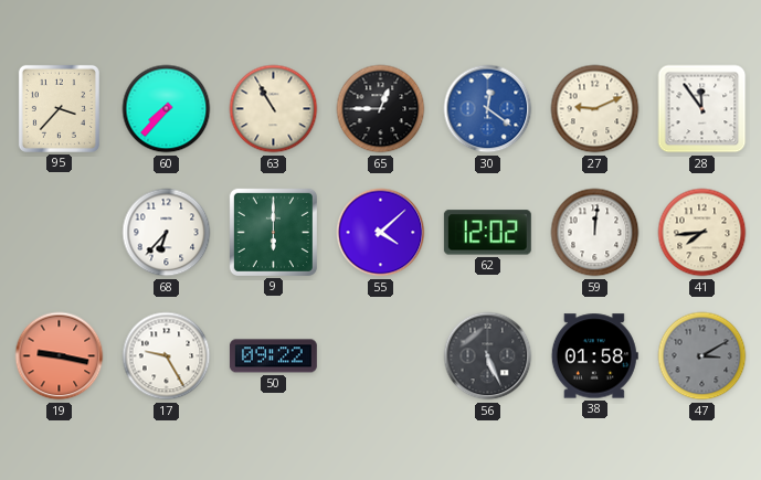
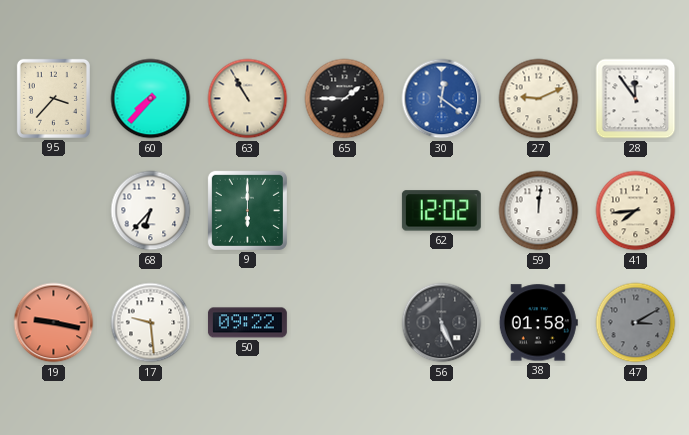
65: 12:45 -> 1:45 (345, 99)
55: 4:08 -> none (381, 233)
17: 9:25 -> 9:29 (151, 323)
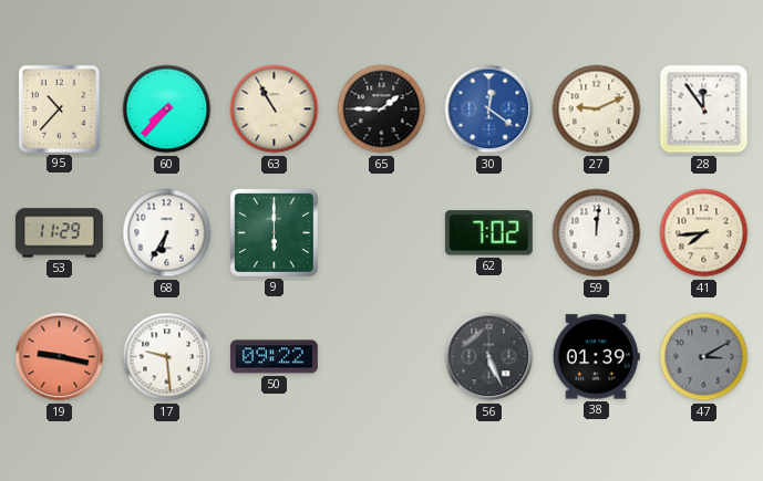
95: 3:37 -> 10:37 (59, 108)
53: none -> 11:29 (59, 233)
68: 6:37 -> 6:35 (167, 233)
62: 12:02 -> 7:02 (488, 233)
38: 01:58 -> 01:39 (596, 357)
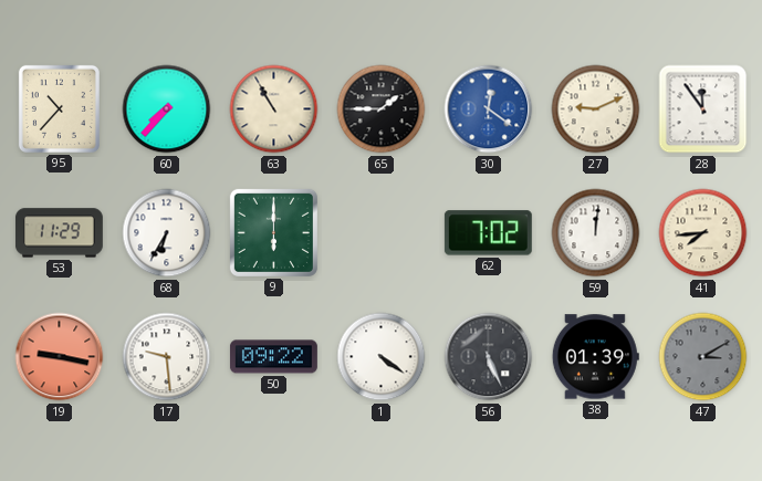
1: none -> 4:21 (382, 357)
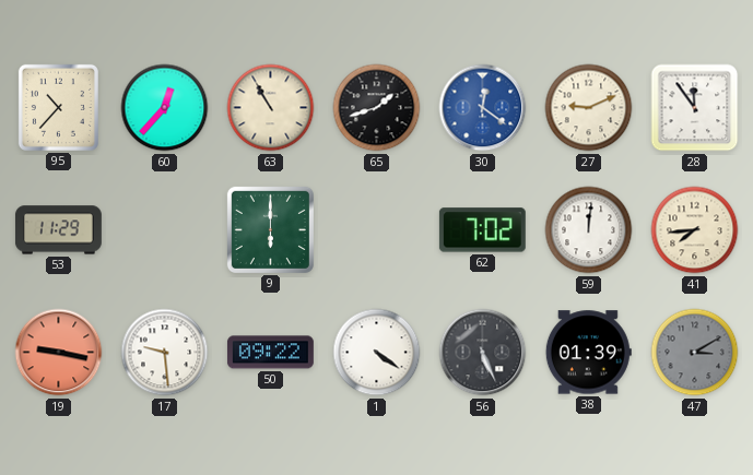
60: 7:37 -> 12:37 (165, 108)
65: 1:45 -> 1:42 (377, 108)
68: 6:35 -> none (167, 233)
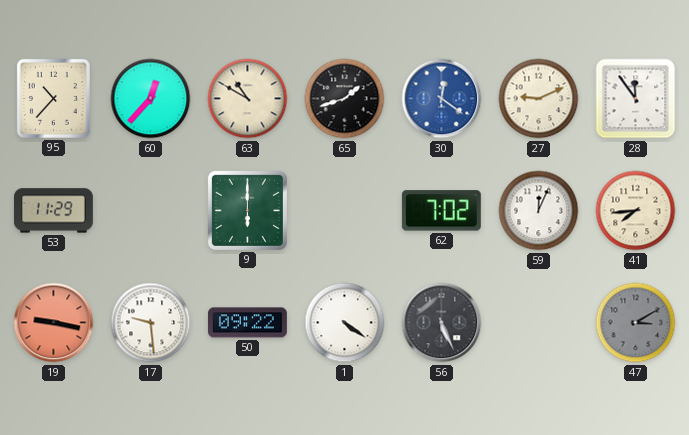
63: 10:55 -> 10:50 (248, 99)
59: 12:01 -> 12:04 (539, 211)
38: 01:39 -> none (588, 353)
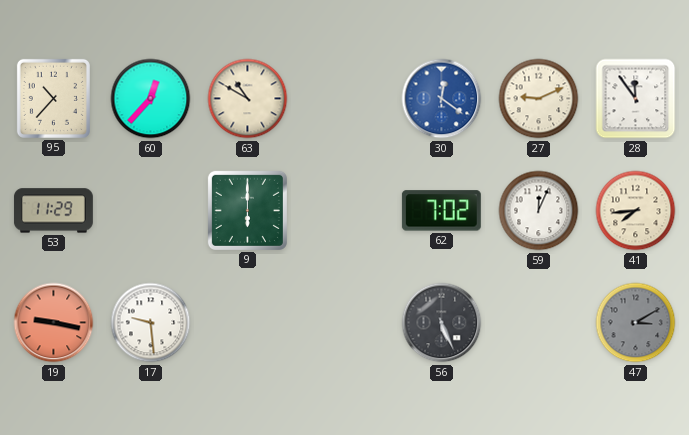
65: 1:42 -> none (345, 99)
50: 09:22 -> none (247, 323)
1: 4:21 -> none (345, 323)
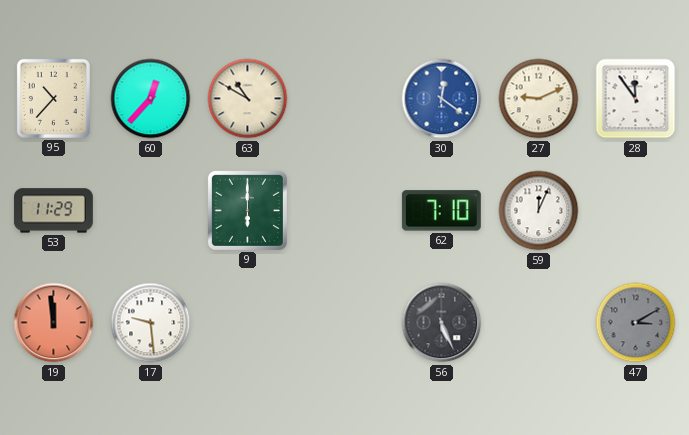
62: 7:02 -> 7:10 (441, 211)
41: 7:44 -> none (636, 211)
19: 9:17 -> 11:59 (54, 323)
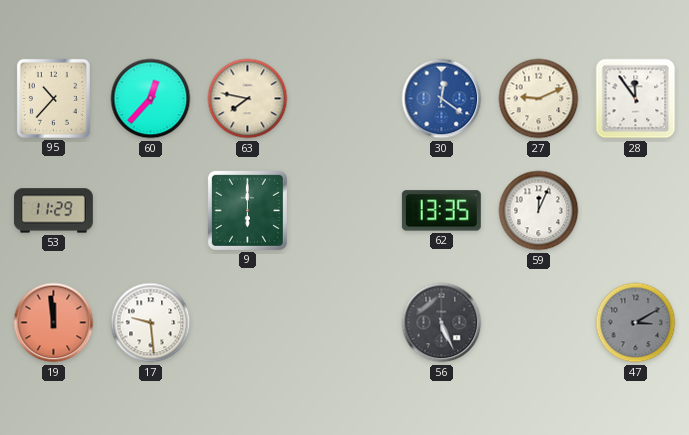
63: 10:50 -> 7:47 (248, 99)
62: 7:10 -> 13:35 (441, 211)
